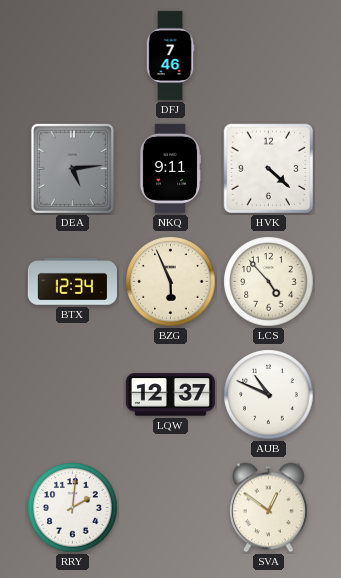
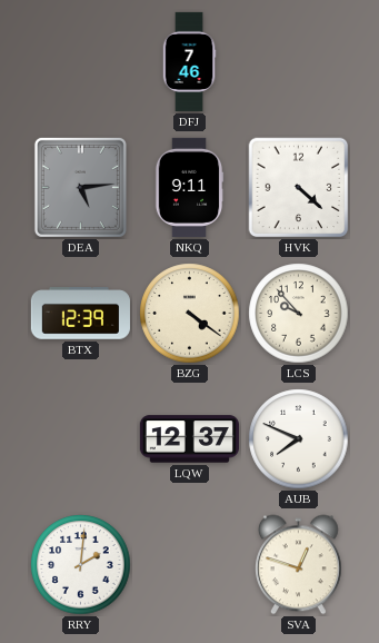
BTX: 12:34 -> 12:39 (80, 314)
BZG: 5:56 -> 4:21 (190, 314)
LCS: 4:53 -> 9:53 (299, 314)
AUB: 10:49 -> 7:49 (299, 439)
SVA: 12:51 -> 12:48 (299, 565)
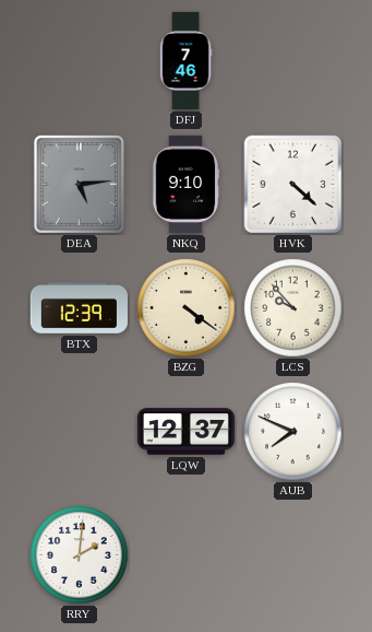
NKQ: 9:11 -> 9:10 (185, 184)
SVA: 12:48 -> none (299, 565)
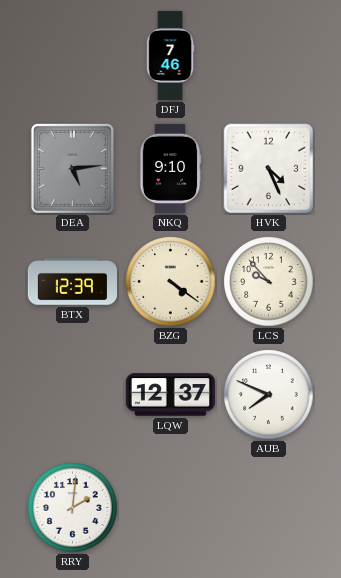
HVK: 4:22 -> 4:26 (269, 169)
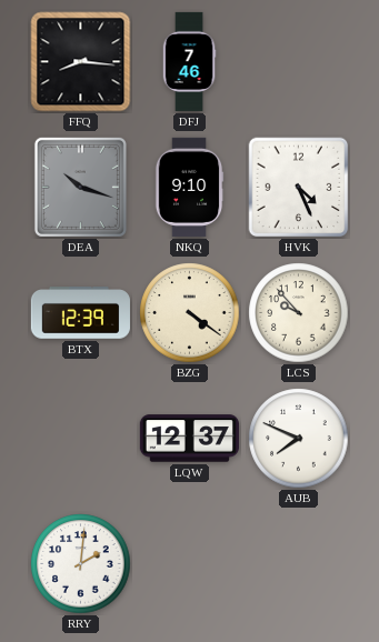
FFQ: none -> 8:16 (81, 62)
DEA: 5:14 -> 10:18 (80, 187)
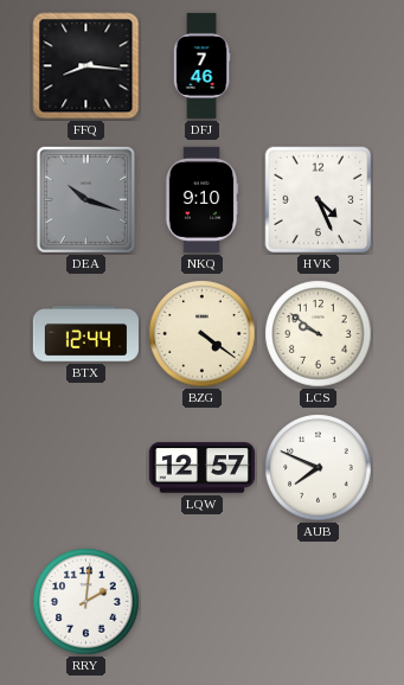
BTX: 12:39 -> 12:44 (85, 334)
LCS: 9:53 -> 9:51 (319, 334)
LQW: 12:37 -> 12:57 (201, 468)
